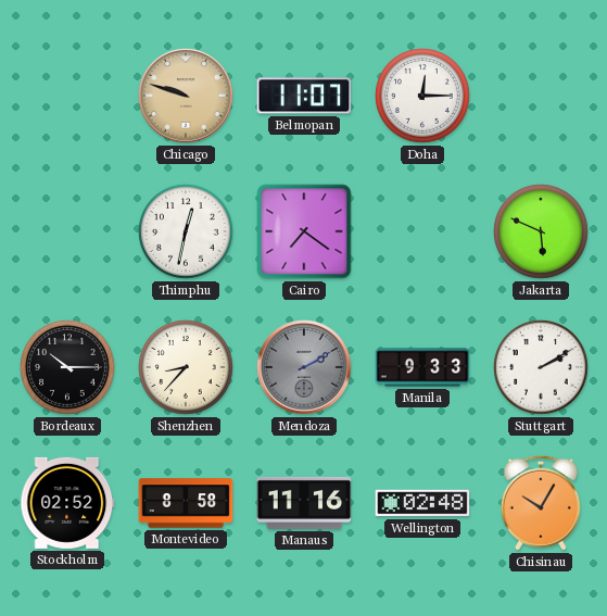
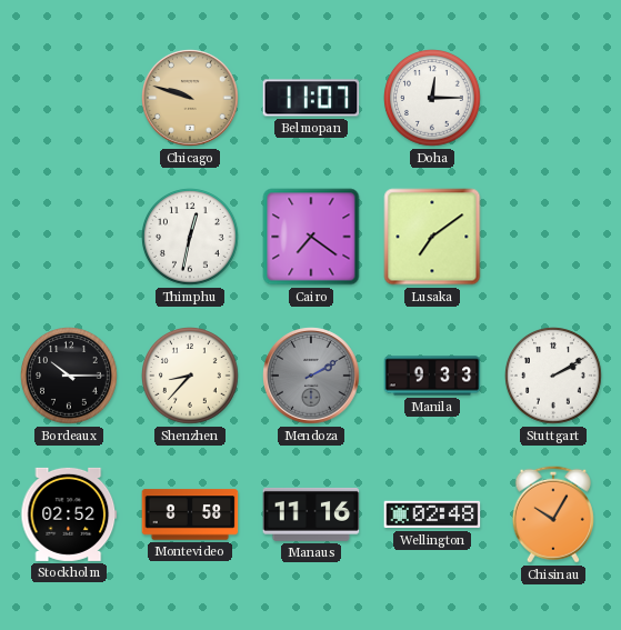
Lusaka: none -> 7:09 (432, 237)
Jakarta: 5:49 -> none (542, 232)
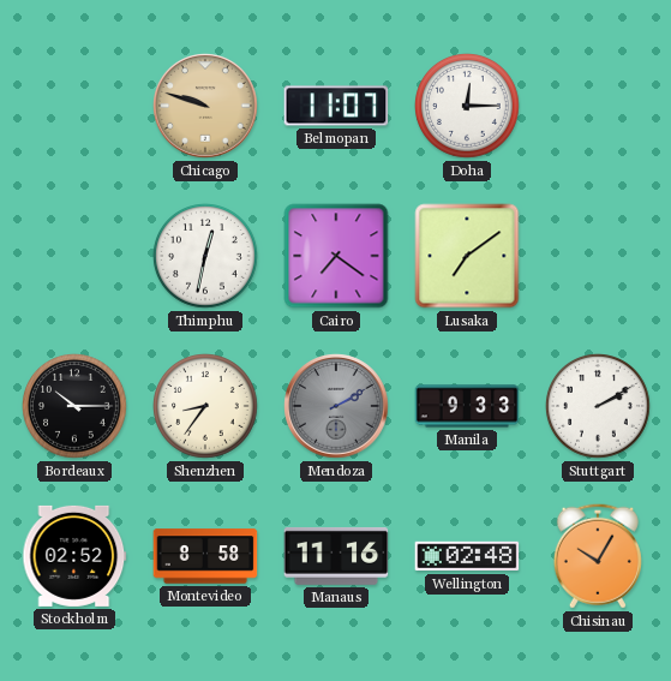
Shenzhen: 8:37 -> 8:36 (206, 407)
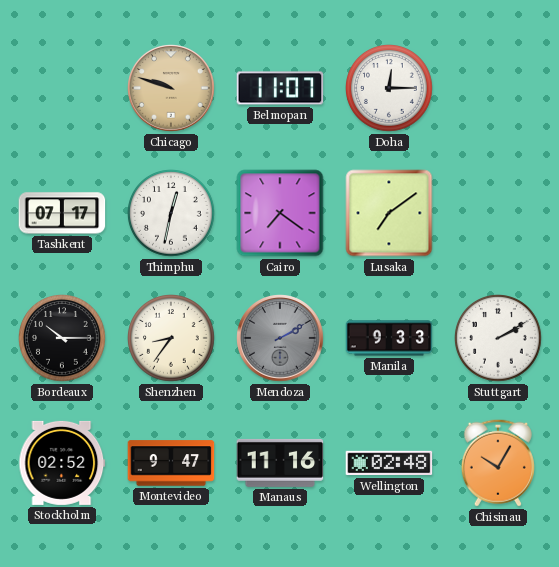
Tashkent: none -> 07:17 (62, 213)
Montevideo: 8:58 -> 9:47 (171, 463)
